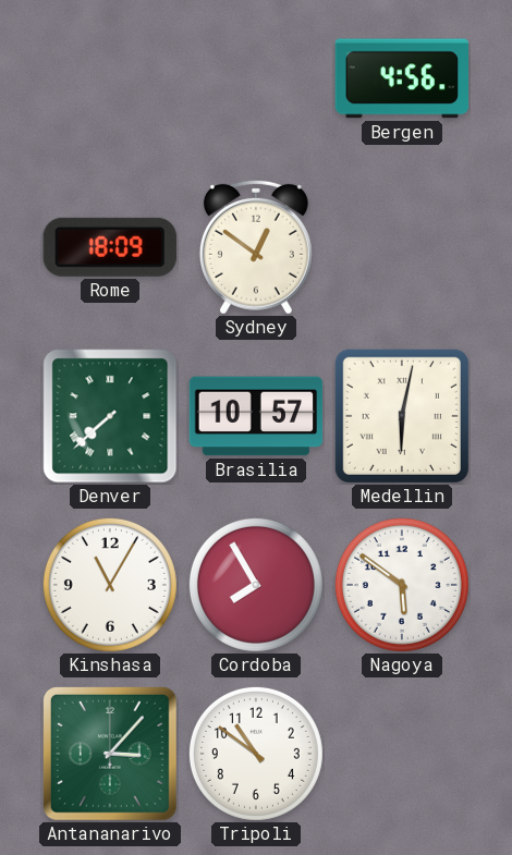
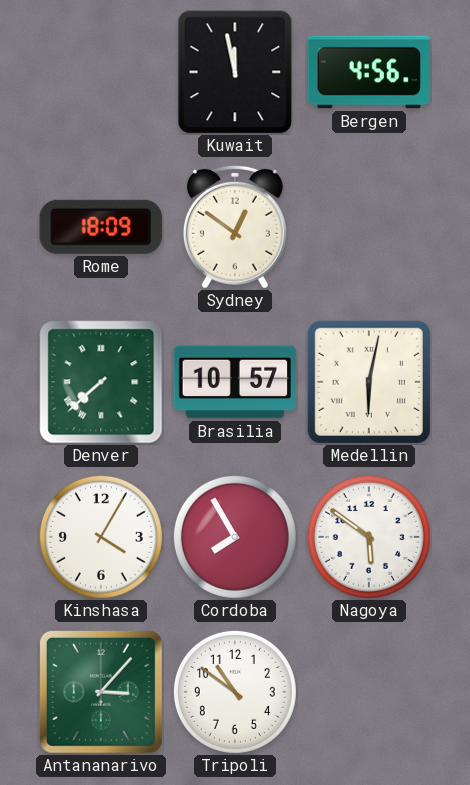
Kuwait: none -> 11:58 (235, 72)
Kinshasa: 11:05 -> 4:05 (101, 537)
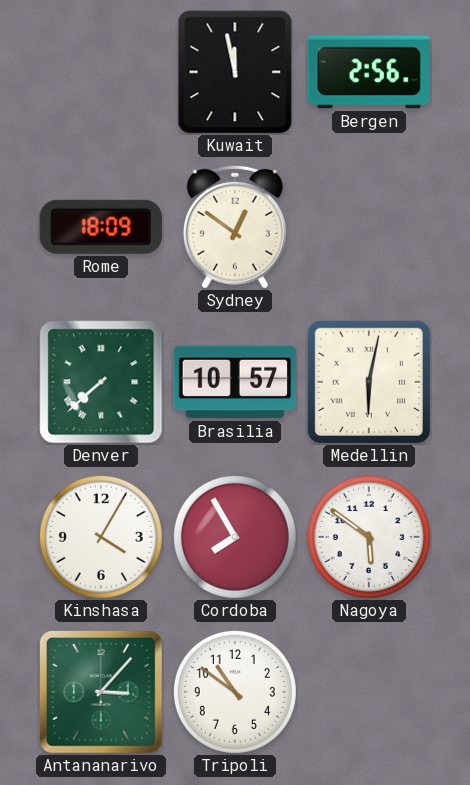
Bergen: 4:56 -> 2:56 (368, 72)
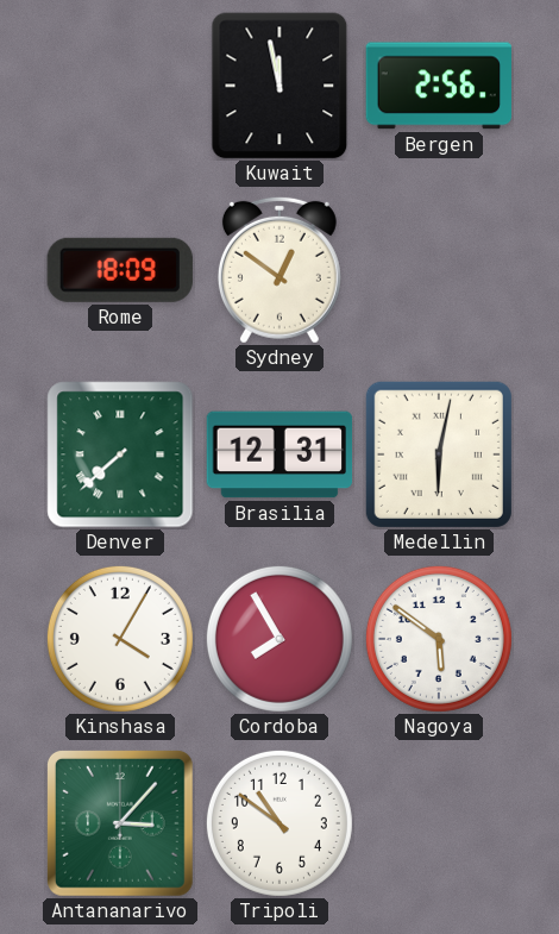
Brasilia: 10:57 -> 12:31 (279, 455)
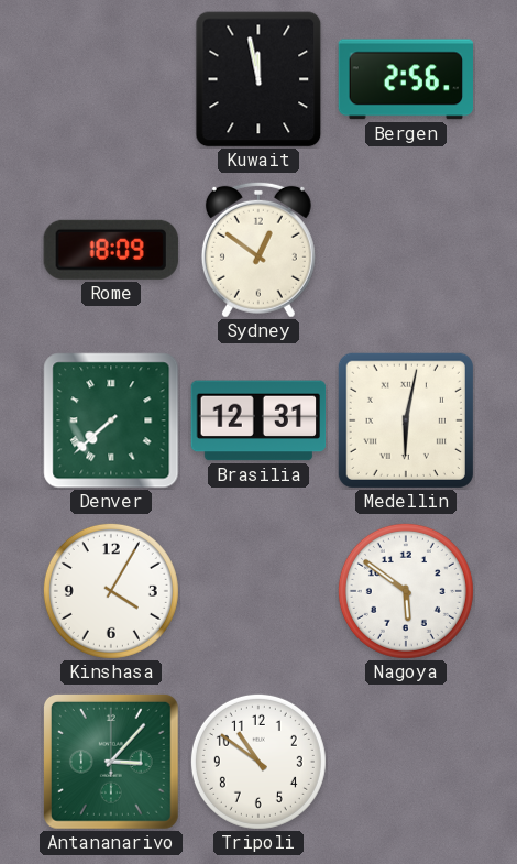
Cordoba: 7:55 -> none (279, 639)
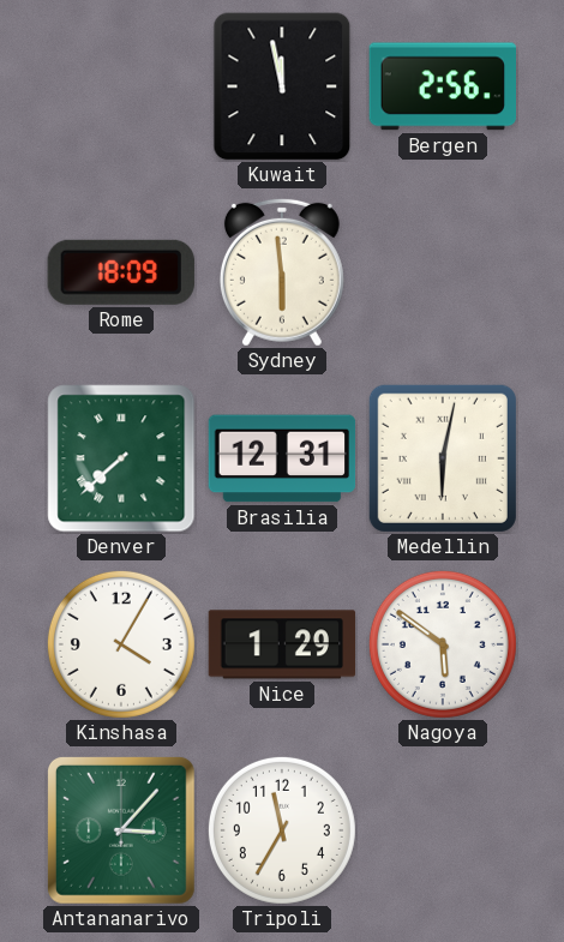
Sydney: 12:51 -> 5:59 (282, 272)
Nice: none -> 1:29 (282, 644)
Tripoli: 10:51 -> 11:35 (282, 830)
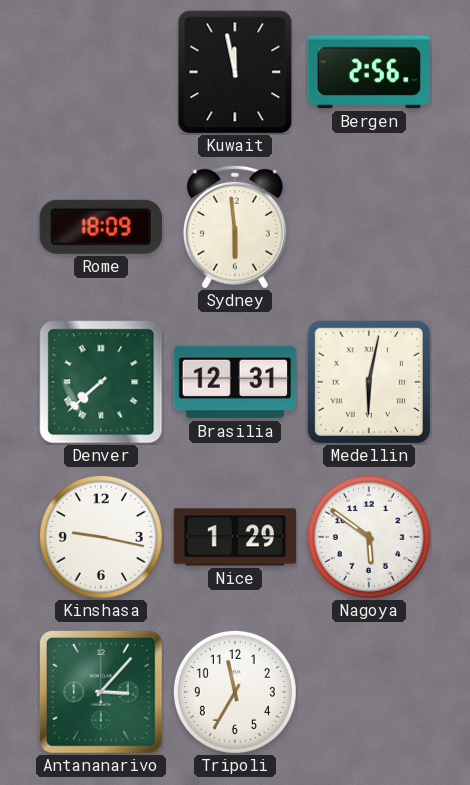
Kinshasa: 4:05 -> 9:17 (101, 537)
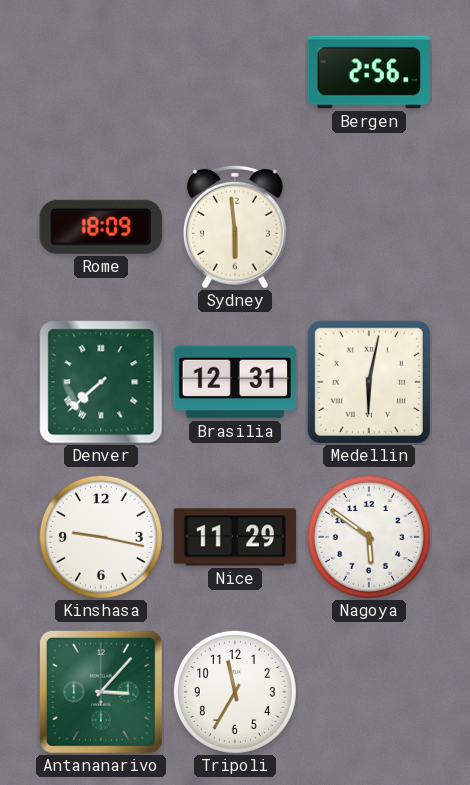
Kuwait: 11:58 -> none (235, 72)
Nice: 1:29 -> 11:29 (235, 537)
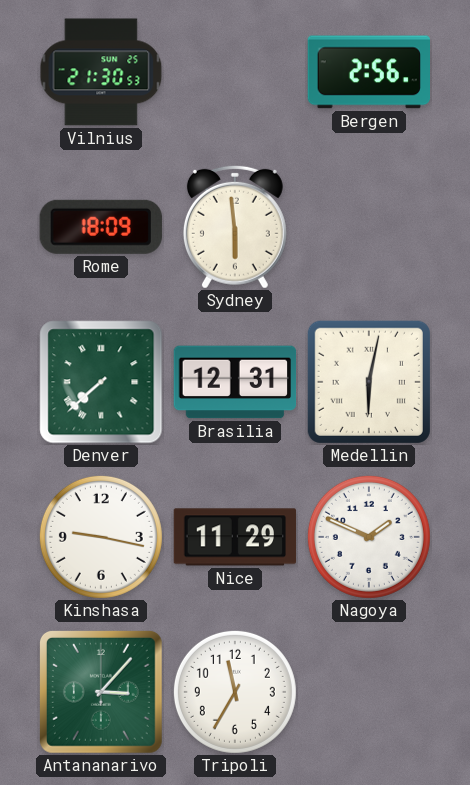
Vilnius: none -> 21:30 (101, 72)
Nagoya: 5:51 -> 1:49 (369, 537)
